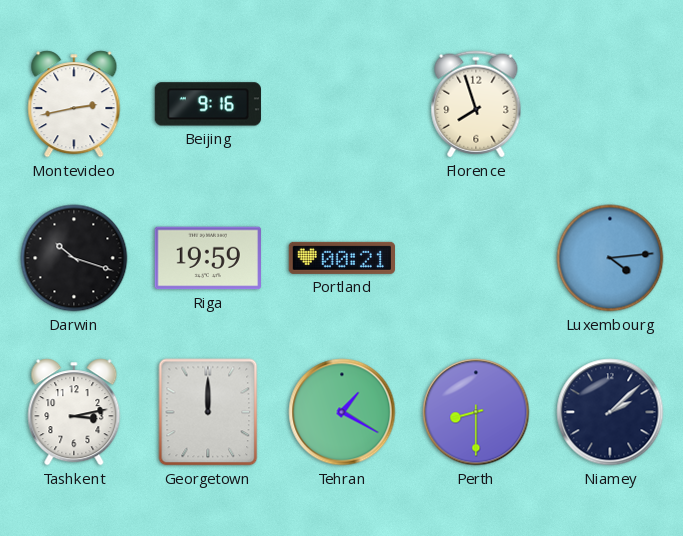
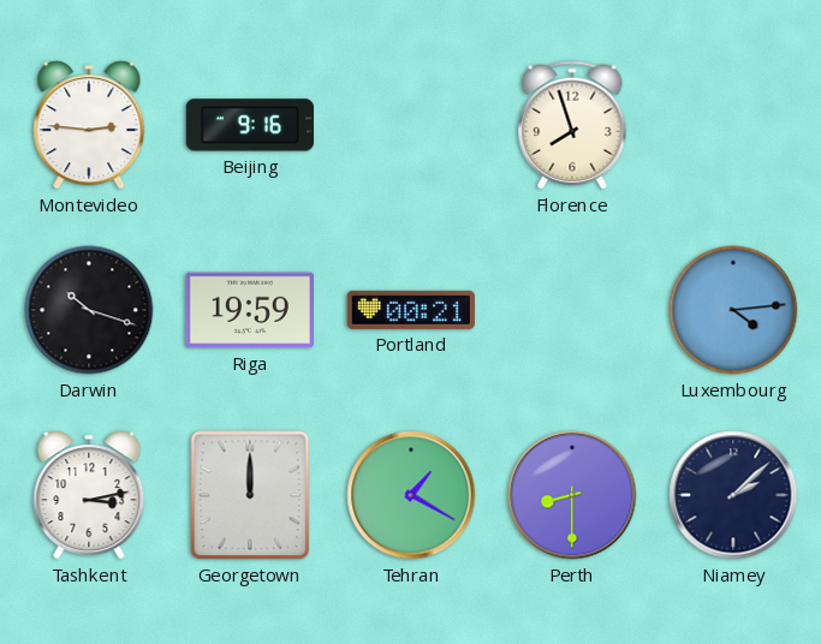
Montevideo: 2:43 -> 2:46 (89, 125)
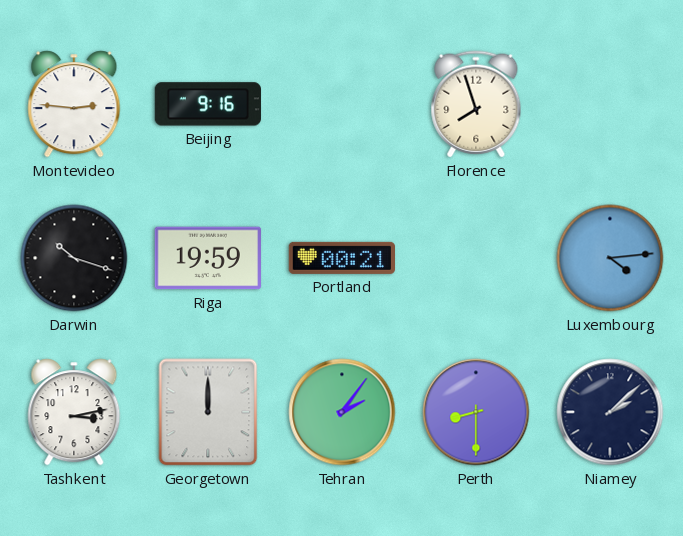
Tehran: 1:20 -> 2:06 (342, 412)
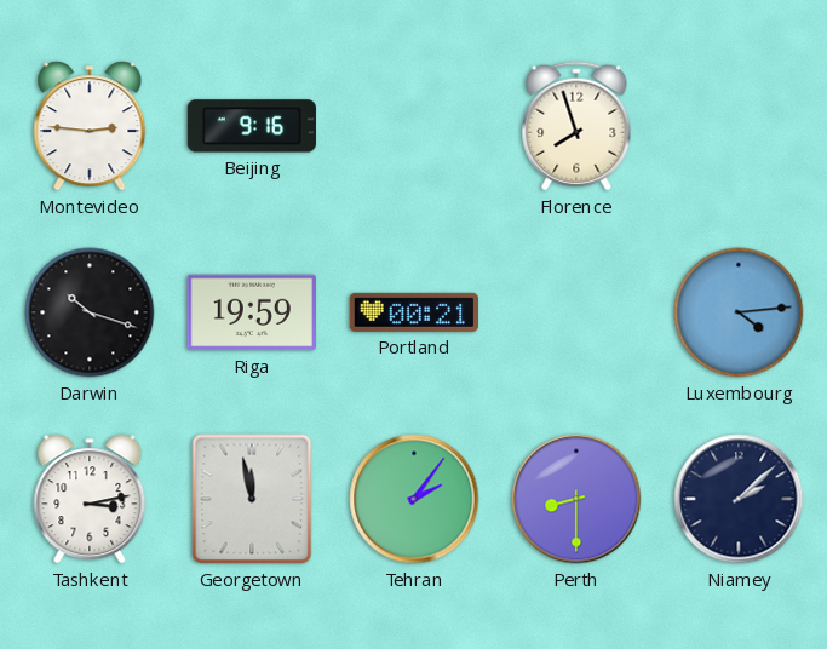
Georgetown: 12:00 -> 11:58 (252, 499)
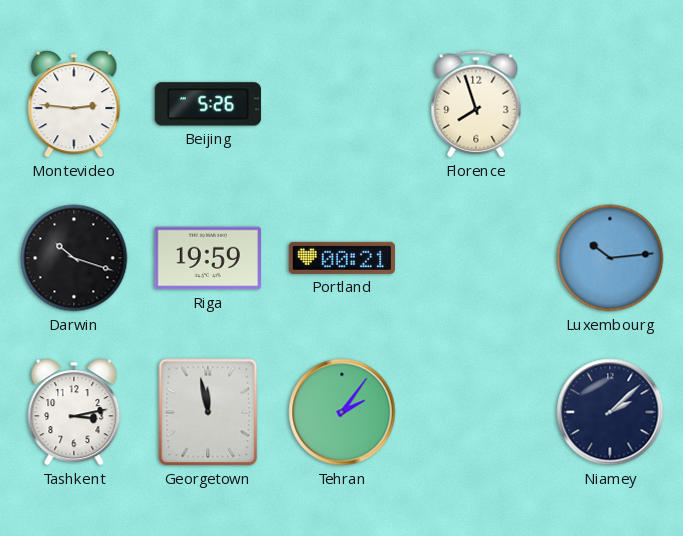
Beijing: 9:16 -> 5:26 (208, 104)
Luxembourg: 4:14 -> 10:14 (610, 258)
Perth: 8:30 -> none (576, 499)
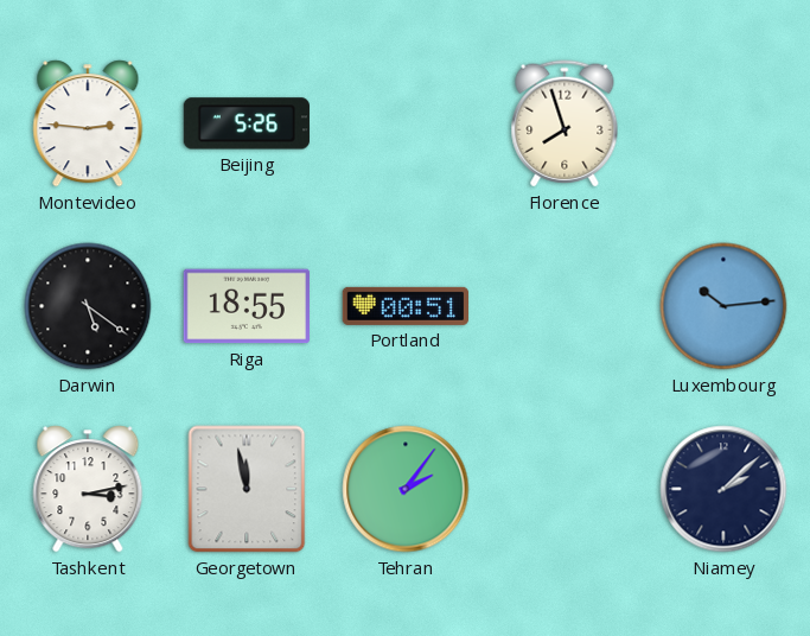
Darwin: 10:18 -> 5:21 (88, 306)
Riga: 19:59 -> 18:55 (245, 306)
Portland: 00:21 -> 00:51 (404, 306)
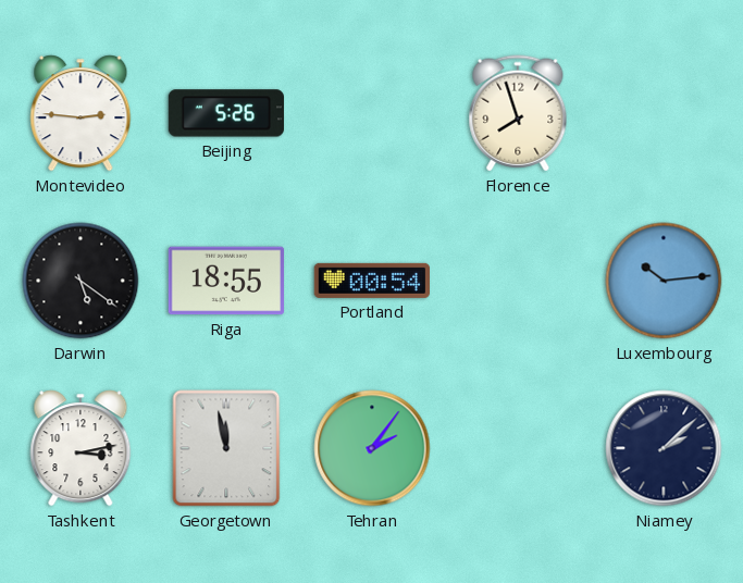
Portland: 00:51 -> 00:54 (371, 281)
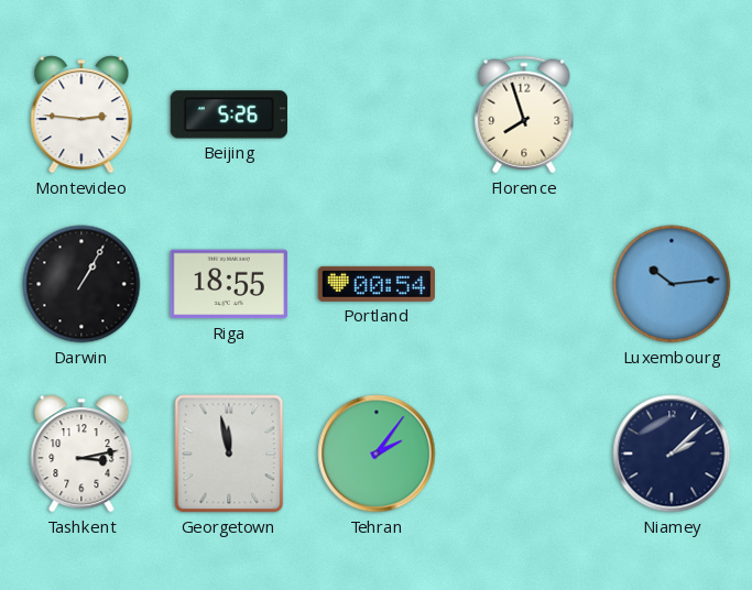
Darwin: 5:21 -> 1:05 (81, 284)
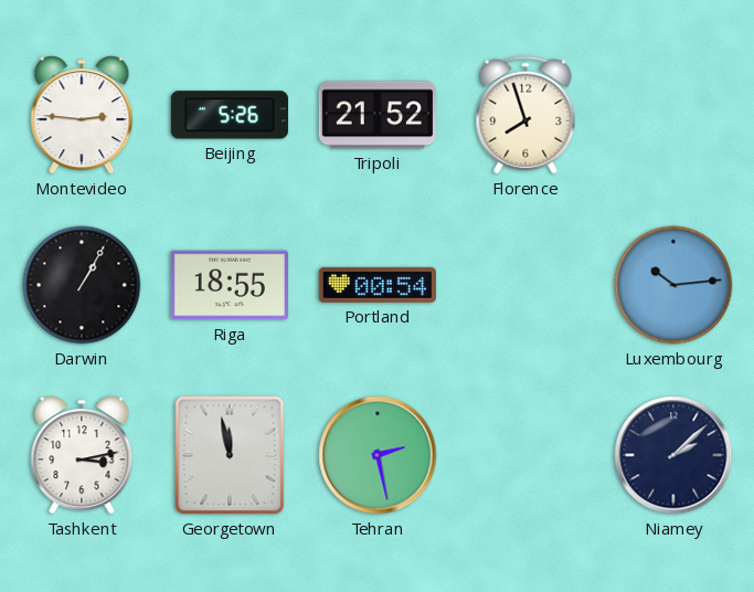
Tripoli: none -> 21:52 (376, 115)
Tehran: 2:06 -> 2:28 (378, 455)
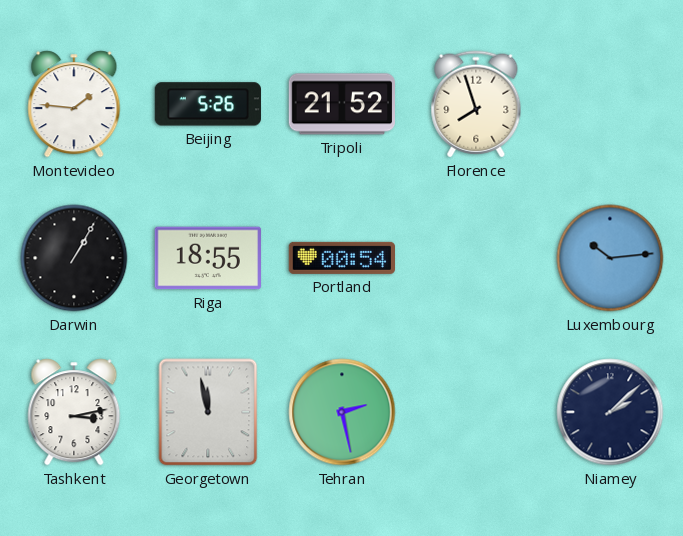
Montevideo: 2:46 -> 1:46 (74, 104)
